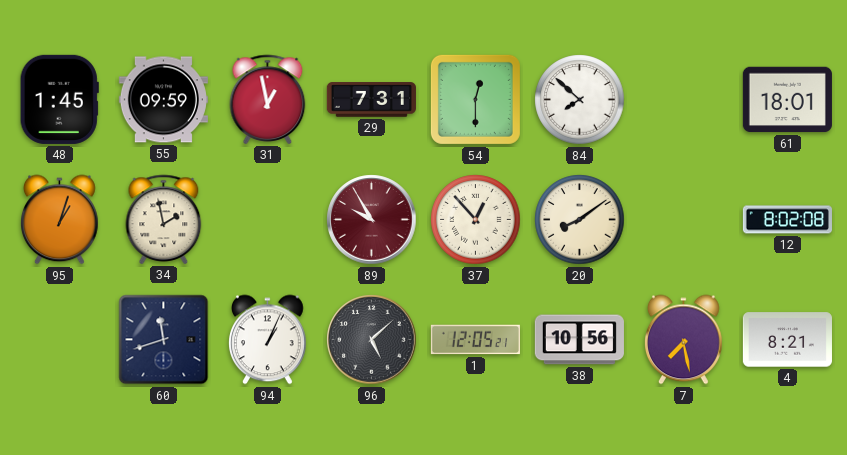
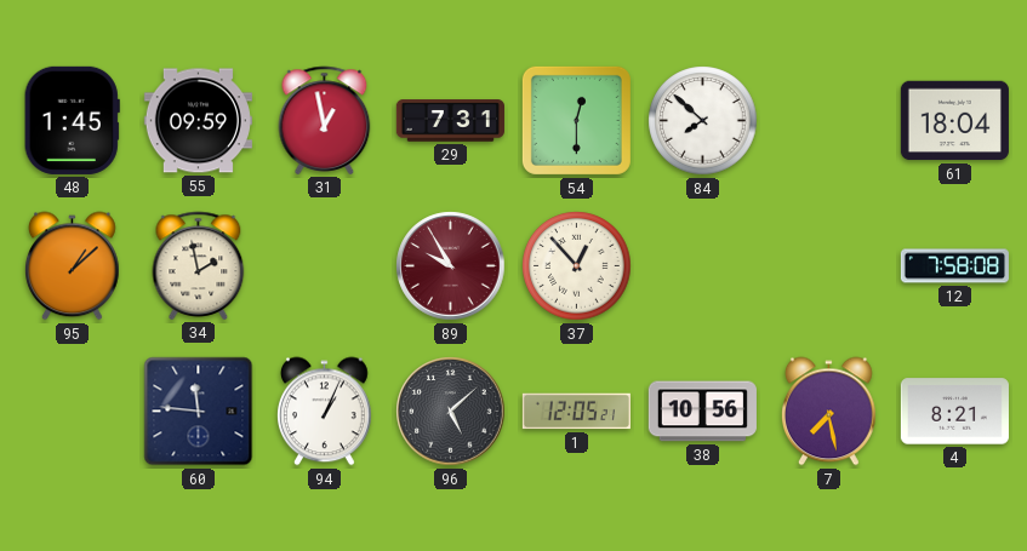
61: 18:01 -> 18:04 (954, 121)
95: 1:03 -> 1:08 (73, 266)
20: 8:09 -> none (580, 220)
12: 8:02 -> 7:58 (954, 266)
60: 11:42 -> 11:46 (199, 412)
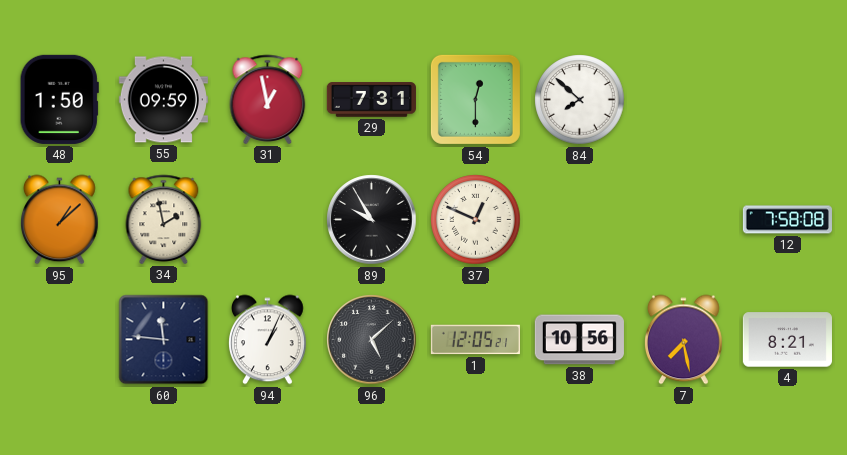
48: 1:45 -> 1:50 (59, 99)
61: 18:04 -> none (954, 121)
89 dial: burgundy -> black (372, 220)
37: 12:53 -> 12:49 (476, 220)
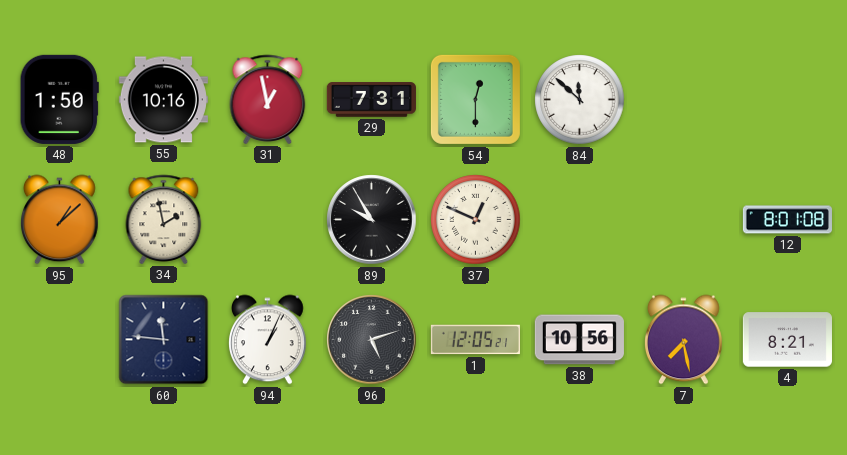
55: 09:59 -> 10:16 (163, 100)
84: 7:52 -> 11:52 (580, 100)
12: 7:58 -> 8:01 (787, 220)
96: 5:08 -> 5:12 (372, 340)
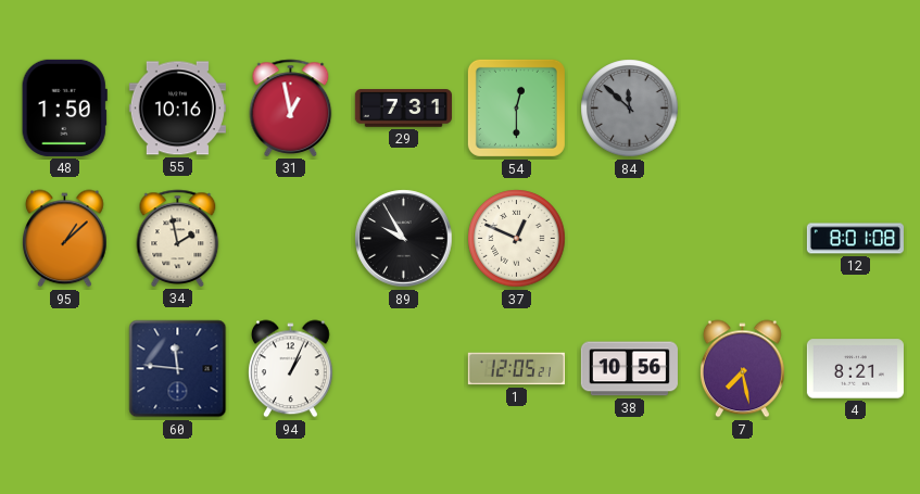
84 dial: white -> grey (630, 109)
96: 5:12 -> none (372, 340)
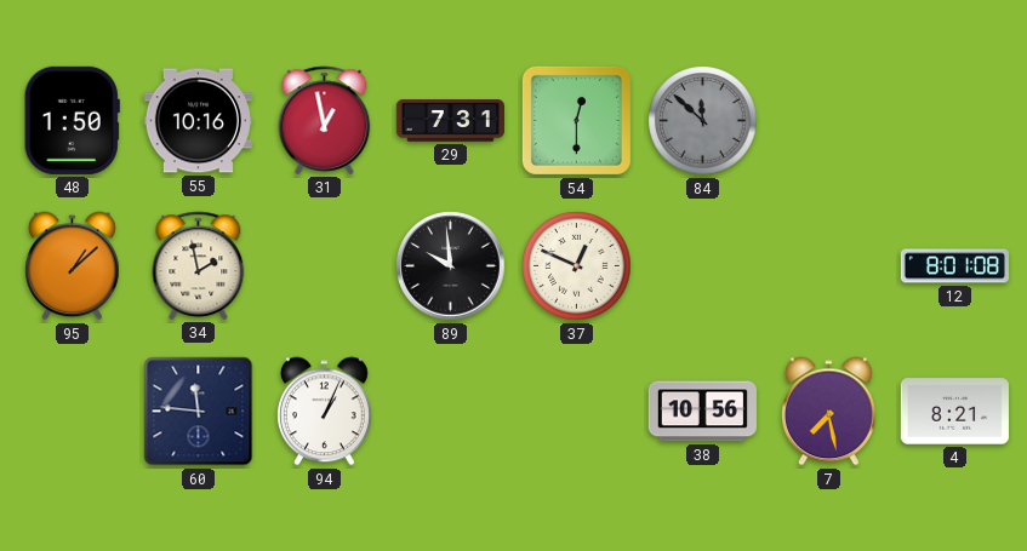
89: 9:55 -> 9:59 (451, 266)
1: 12:05 -> none (516, 369)
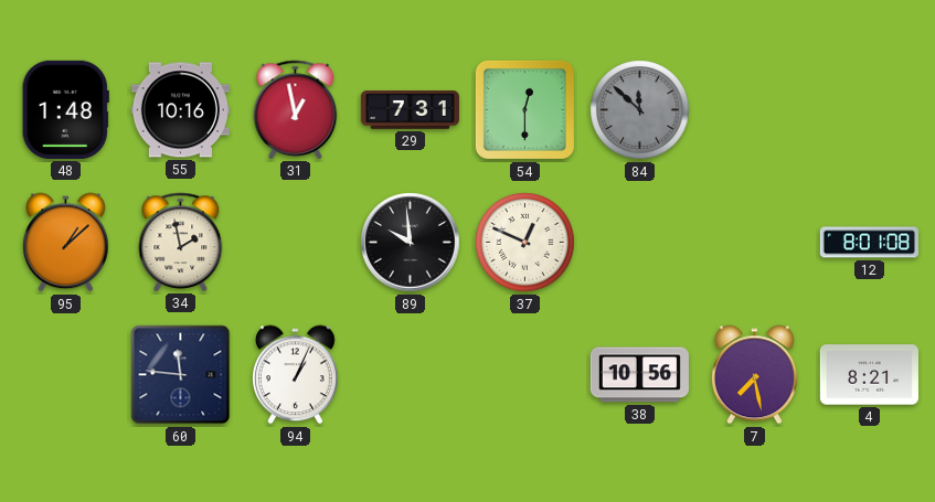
48: 1:50 -> 1:48 (65, 109)
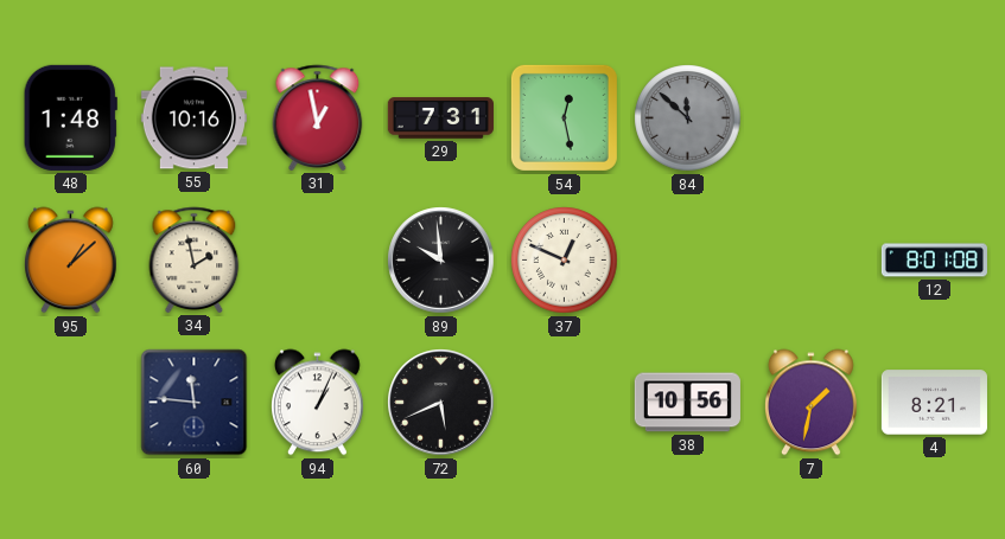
54: 12:30 -> 12:28 (564, 117)
72: none -> 5:41 (441, 403)
7: 7:28 -> 1:32 (812, 403)
